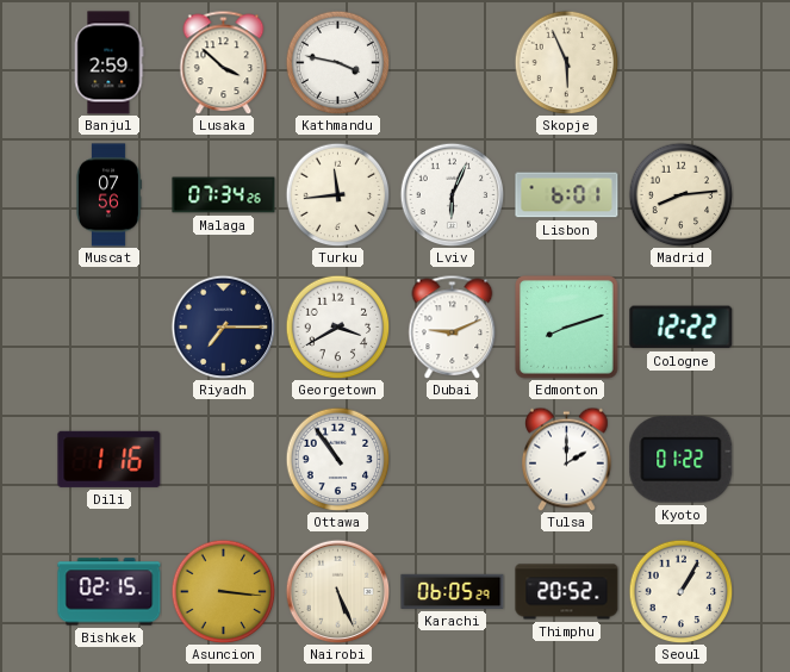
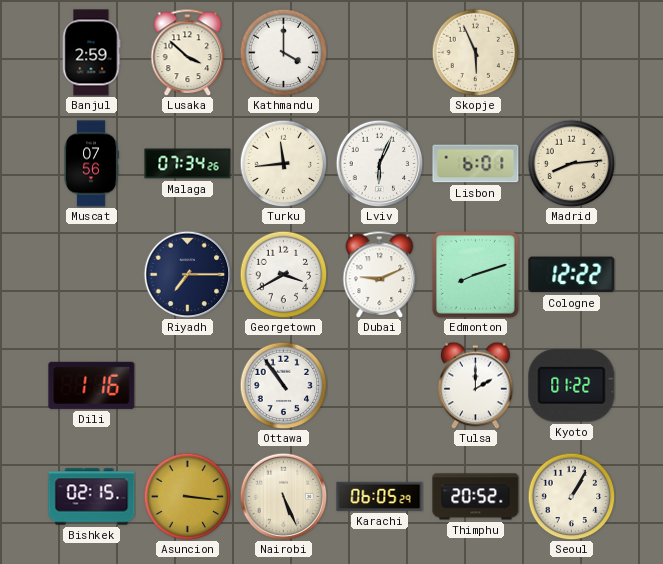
Kathmandu: 3:47 -> 4:00 (283, 52)
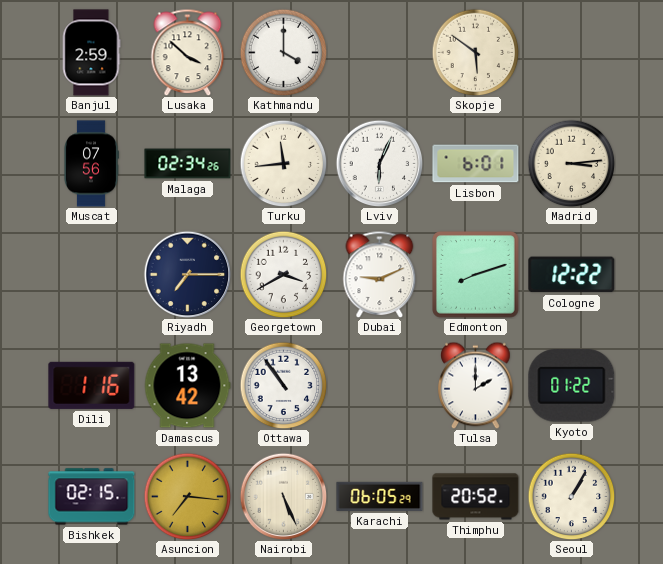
Skopje: 5:56 -> 5:51 (475, 52)
Malaga: 07:34 -> 02:34 (188, 164)
Madrid: 8:14 -> 3:14 (571, 163)
Damascus: none -> 13:42 (187, 386)
Asuncion: 3:16 -> 7:16 (187, 496)
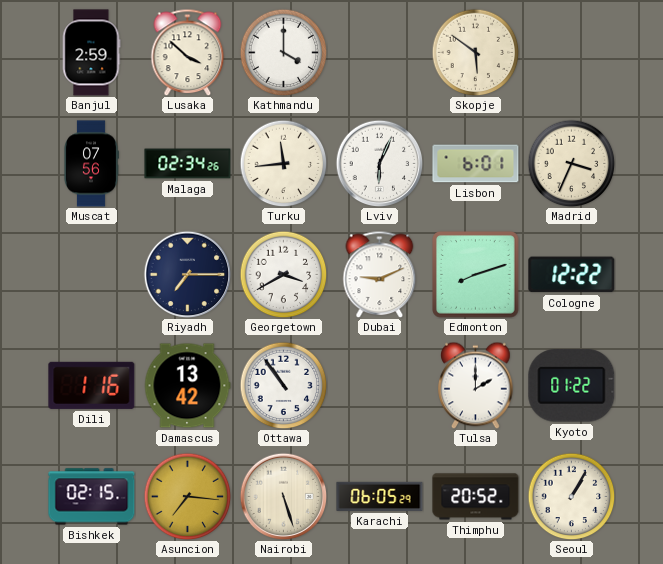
Madrid: 3:14 -> 3:34 (571, 163)
Nairobi: 5:26 -> 5:27 (283, 496)
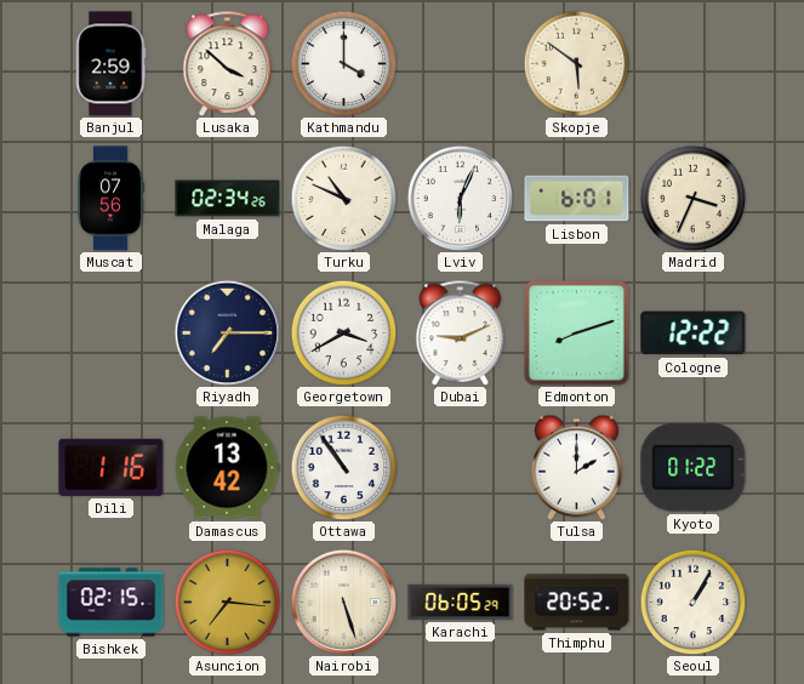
Turku: 11:44 -> 10:49 (343, 198)
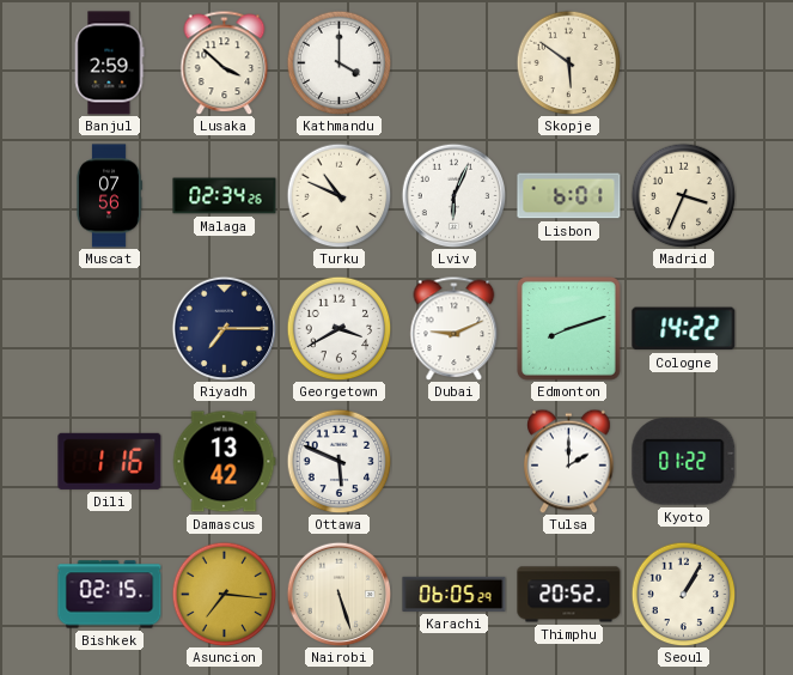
Cologne: 12:22 -> 14:22 (684, 329)
Ottawa: 10:54 -> 5:49 (338, 461)
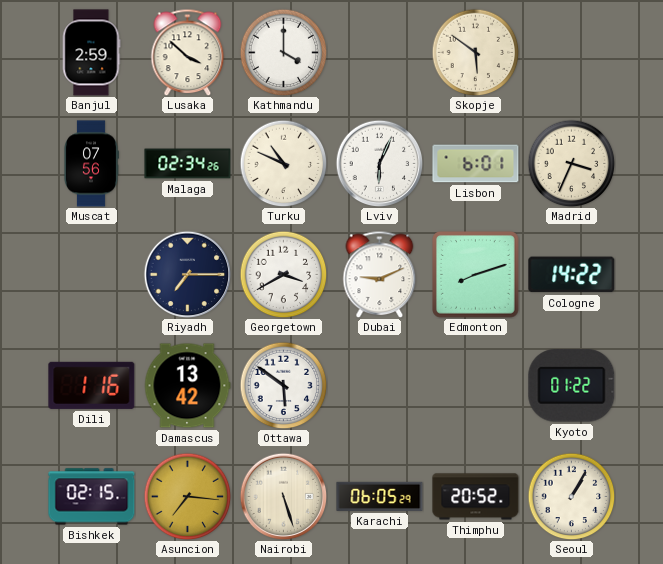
Ottawa: 5:49 -> 5:51 (283, 385)
Tulsa: 2:00 -> none (569, 461)
